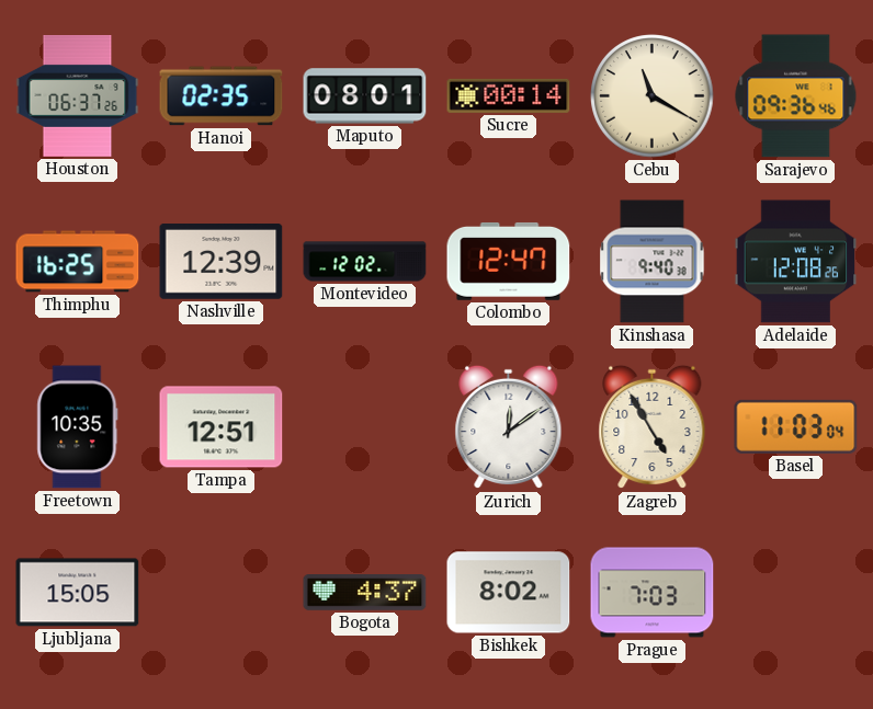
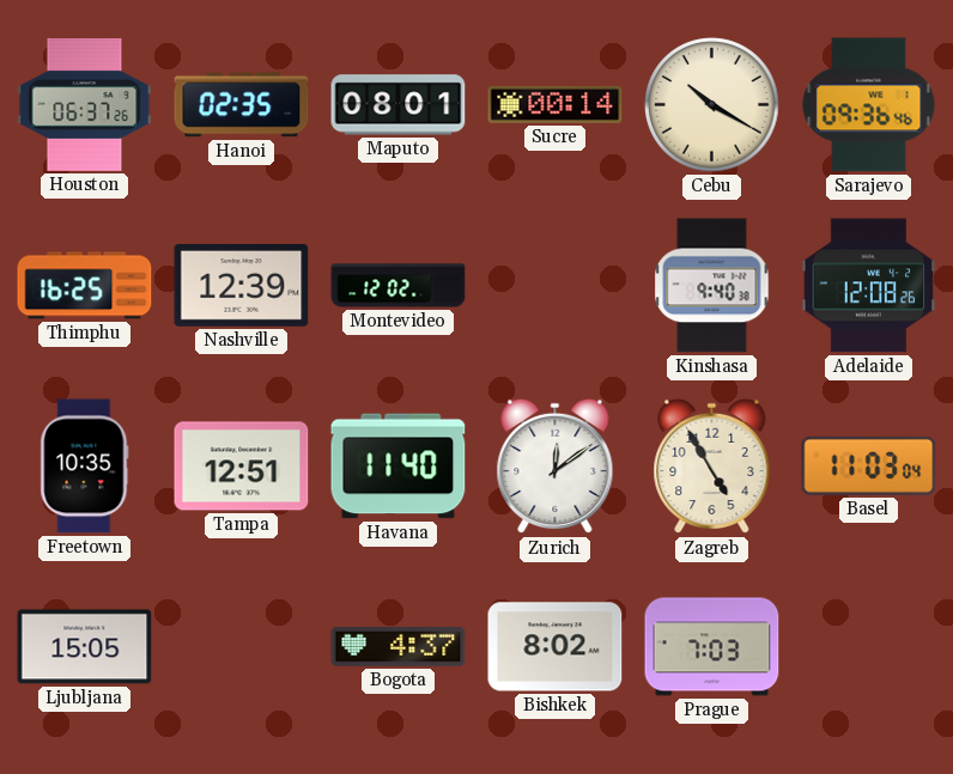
Cebu: 11:20 -> 10:20 (712, 105)
Colombo: 12:47 -> none (509, 261)
Havana: none -> 11:40 (399, 467)
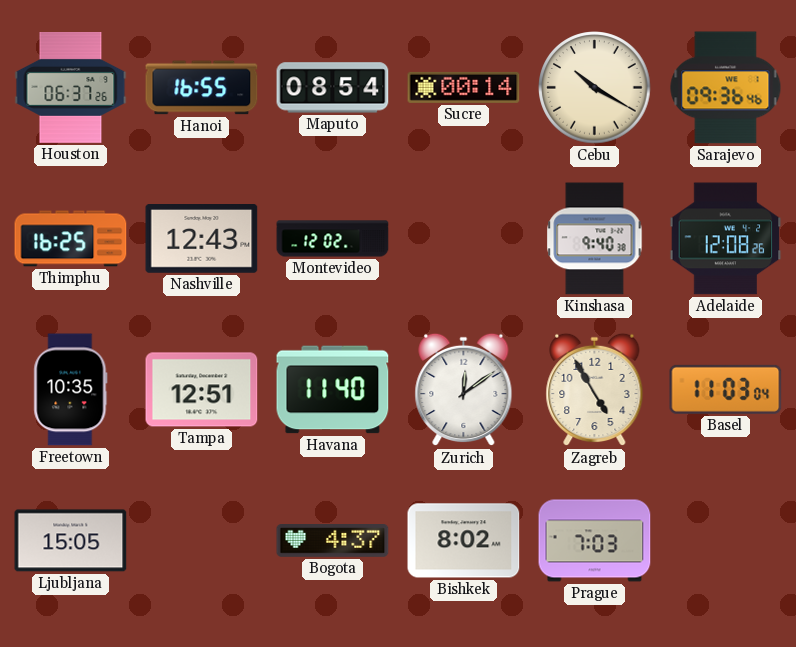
Hanoi: 02:35 -> 16:55 (202, 88)
Maputo: 08:01 -> 08:54 (333, 88)
Nashville: 12:39 -> 12:43 (202, 239)
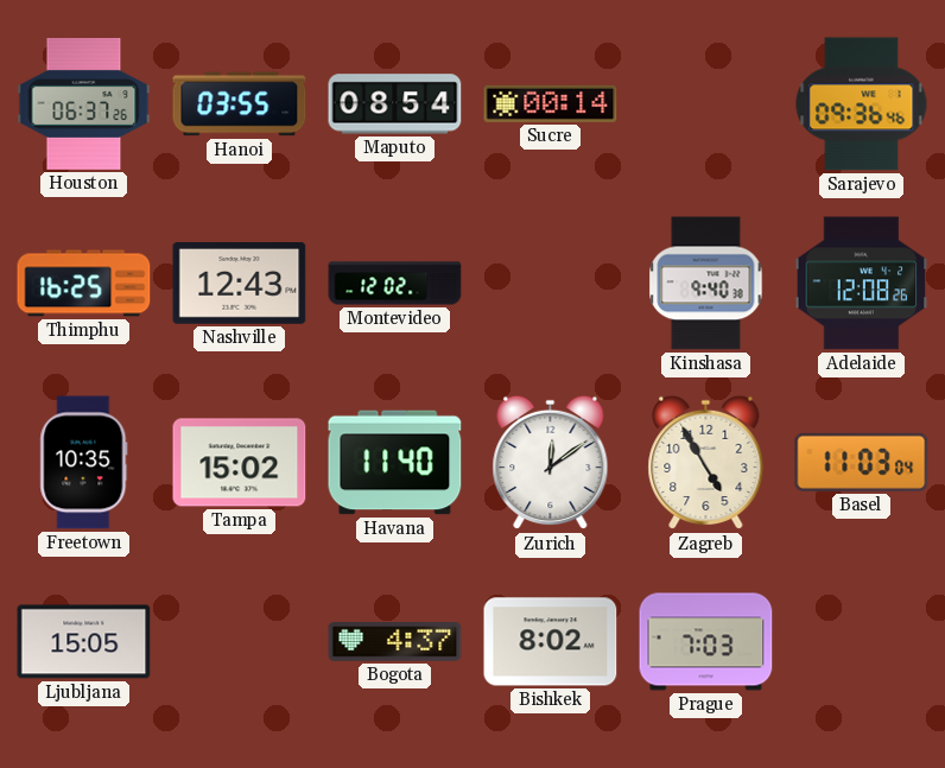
Hanoi: 16:55 -> 03:55 (240, 104)
Cebu: 10:20 -> none (595, 88)
Tampa: 12:51 -> 15:02 (240, 463)
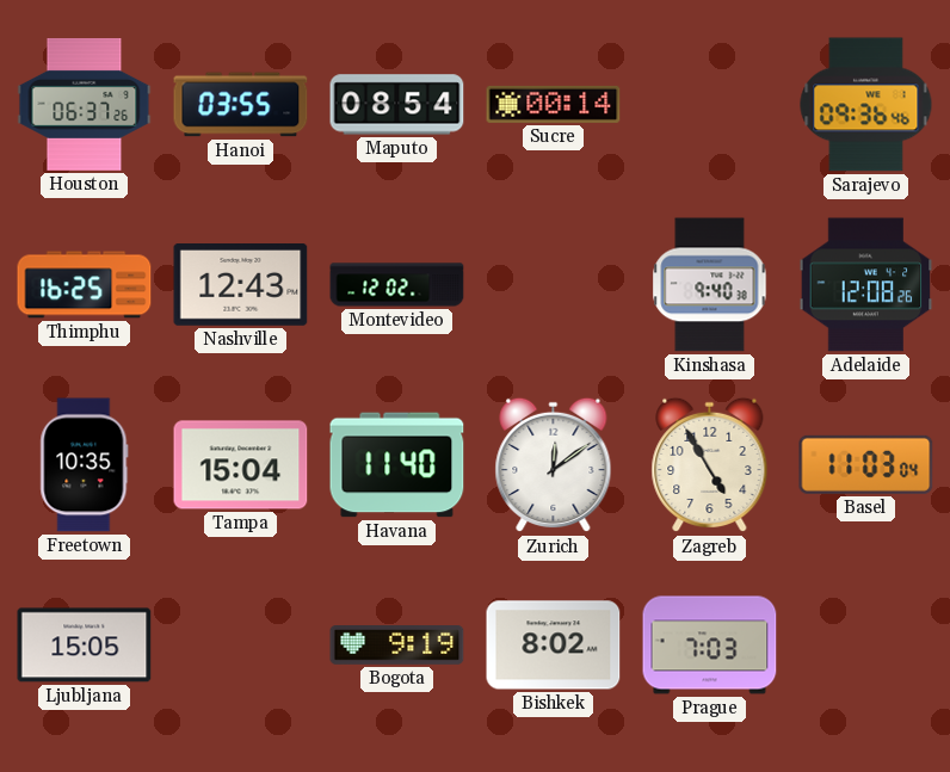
Tampa: 15:02 -> 15:04 (241, 465)
Bogota: 4:37 -> 9:19 (397, 646)
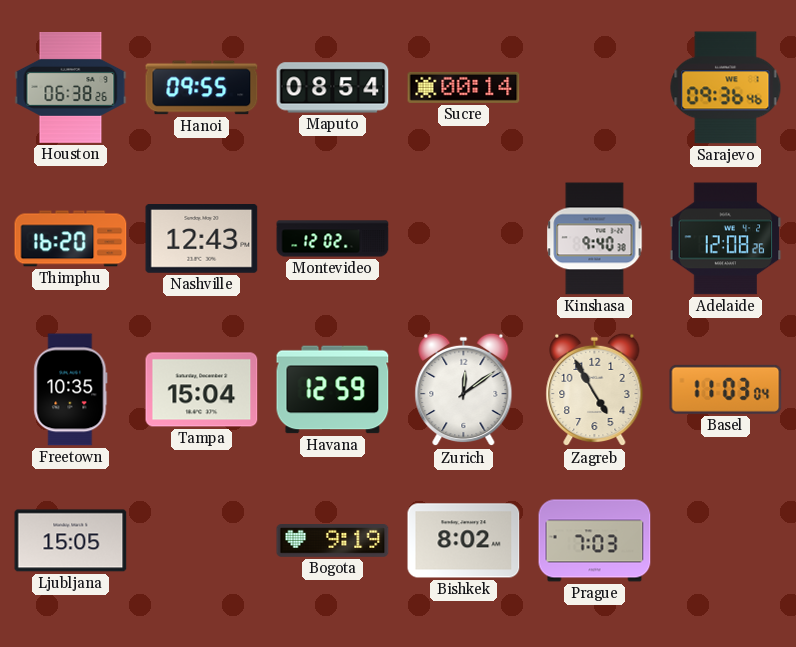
Houston: 06:37 -> 06:38 (71, 88)
Hanoi: 03:55 -> 09:55 (202, 88)
Thimphu: 16:25 -> 16:20 (71, 239)
Havana: 11:40 -> 12:59 (333, 390)
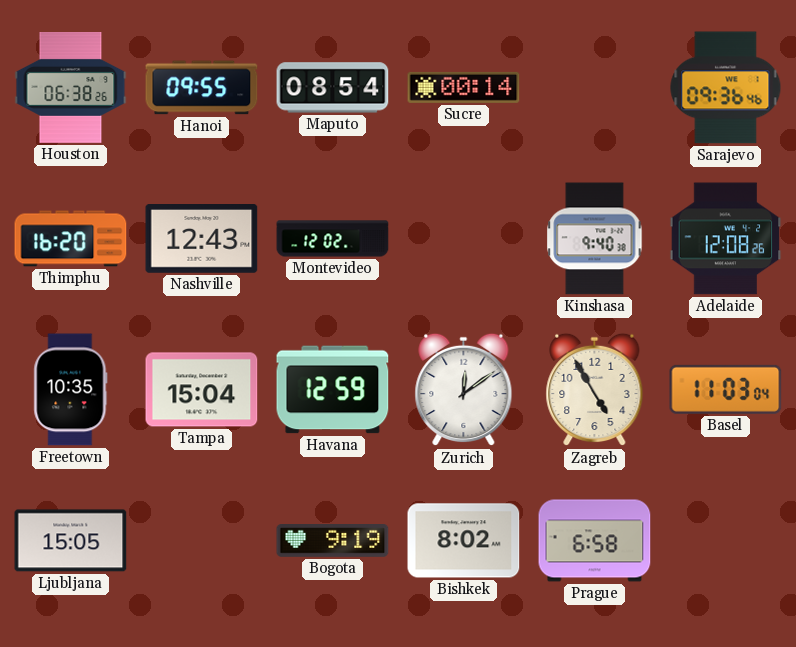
Prague: 7:03 -> 6:58 (595, 541)
